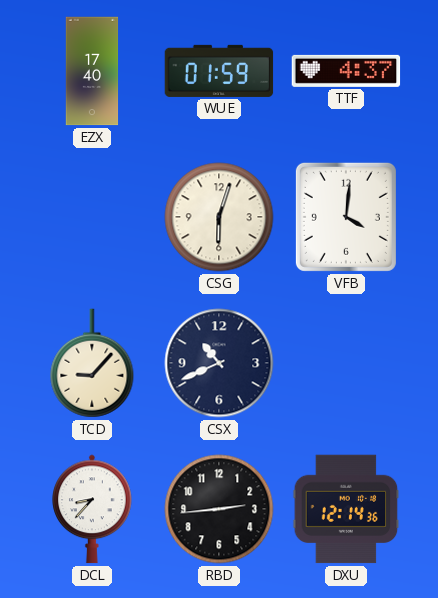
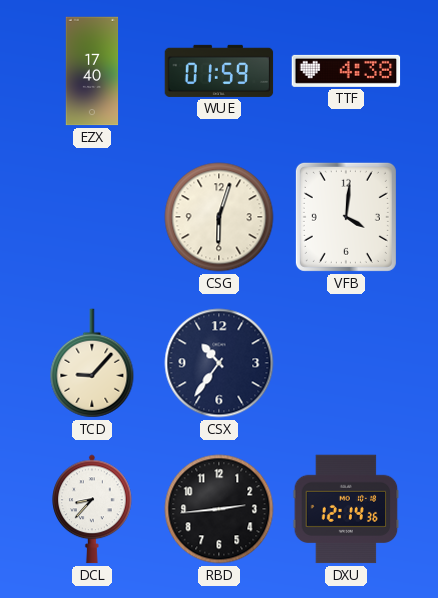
TTF: 4:37 -> 4:38 (346, 71)
CSX: 10:41 -> 10:36 (219, 363)
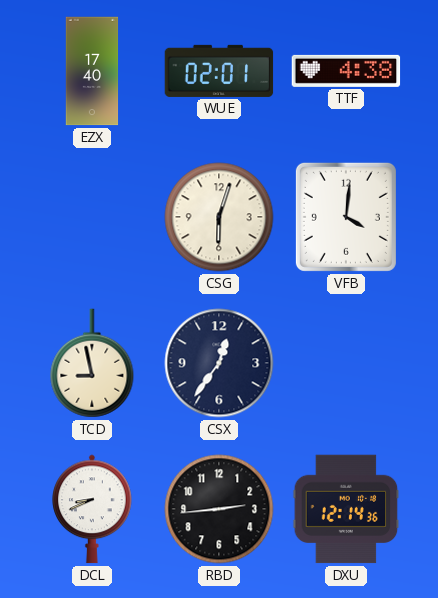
WUE: 01:59 -> 02:01 (219, 71)
TCD: 9:07 -> 8:58 (92, 363)
CSX: 10:36 -> 12:36 (219, 363)
DCL: 8:37 -> 8:41 (92, 509)
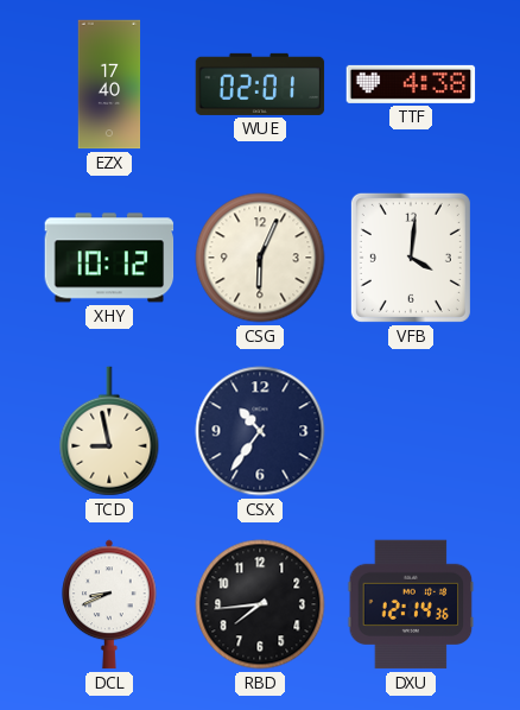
XHY: none -> 10:12 (109, 258)
CSG: 6:03 -> 6:04 (260, 258)
CSX: 12:36 -> 10:36 (260, 431)
RBD: 2:44 -> 7:44 (260, 604)
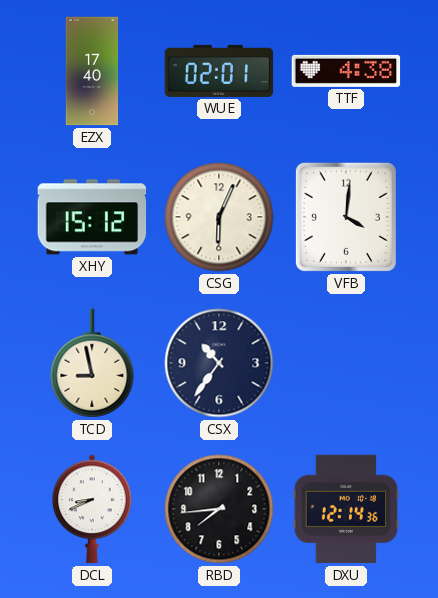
XHY: 10:12 -> 15:12 (92, 217)
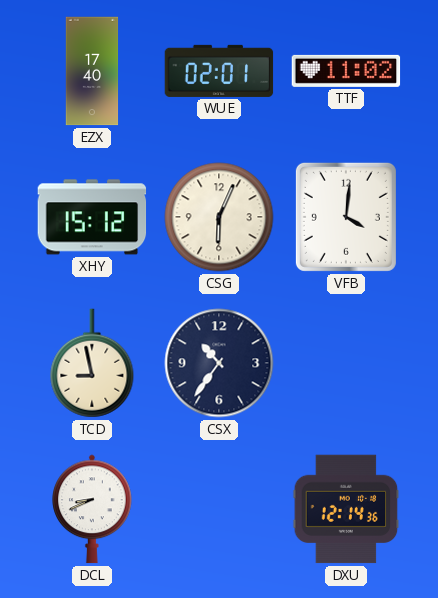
TTF: 4:38 -> 11:02 (346, 71)
RBD: 7:44 -> none (219, 509)
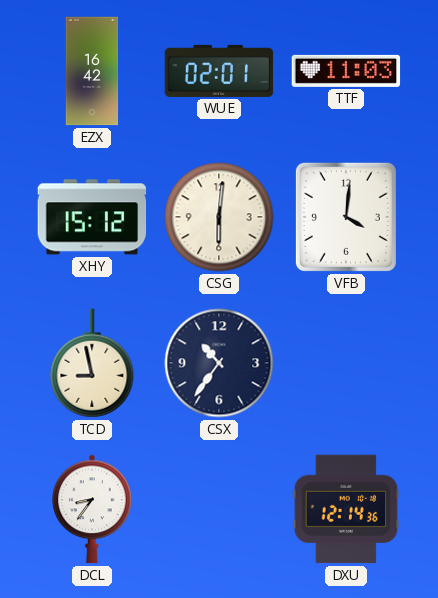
EZX: 17:40 -> 16:42 (92, 71)
TTF: 11:02 -> 11:03 (346, 71)
CSG: 6:04 -> 6:01 (219, 217)
DCL: 8:41 -> 8:36 (92, 509)
